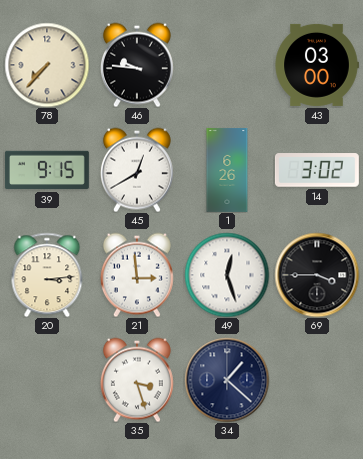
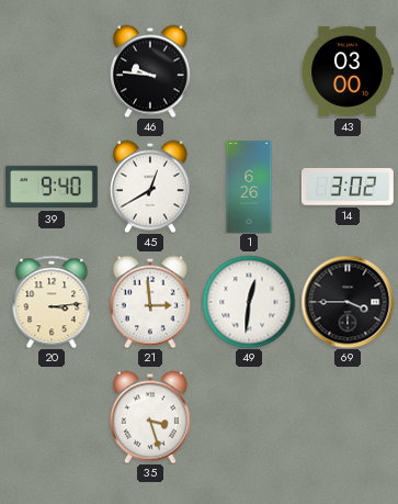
78: 7:37 -> none (47, 65)
39: 9:15 -> 9:40 (52, 187)
49: 12:27 -> 12:31 (249, 302)
34: 1:22 -> none (227, 380)
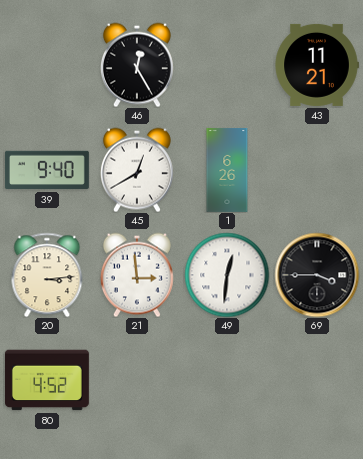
46: 9:46 -> 12:25 (137, 65)
43: 03:00 -> 11:21 (317, 65)
14: 3:02 -> none (348, 187)
80: none -> 4:52 (47, 380)
35: 3:27 -> none (150, 417)
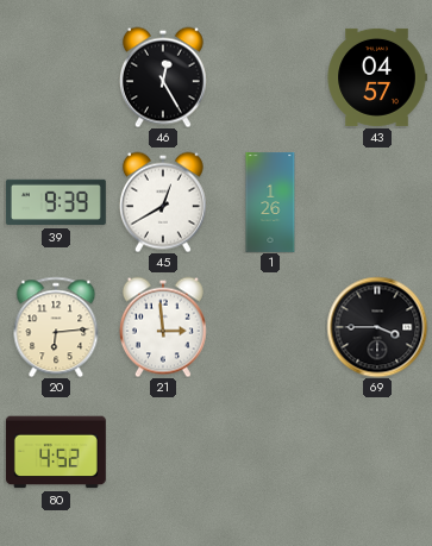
43: 11:21 -> 04:57 (377, 77)
39: 9:40 -> 9:39 (56, 202)
1: 6:26 -> 1:26 (270, 203)
20: 3:14 -> 6:14 (56, 327)
49: 12:31 -> none (227, 275)
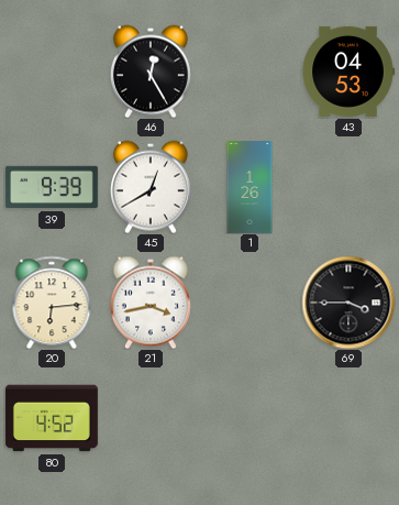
43: 04:57 -> 04:53 (348, 72)
21: 2:59 -> 3:43 (151, 303)
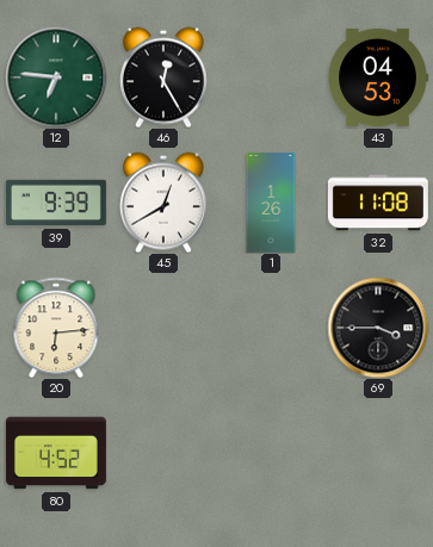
12: none -> 6:46 (56, 77)
32: none -> 11:08 (378, 203)
21: 3:43 -> none (151, 303)
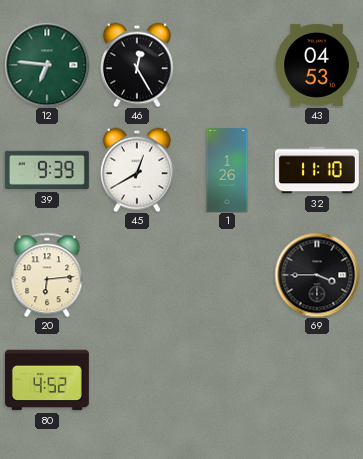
32: 11:08 -> 11:10 (317, 170)
